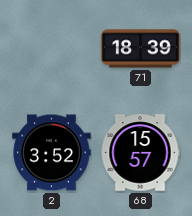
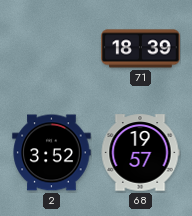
68: 15:57 -> 19:57 (140, 153)
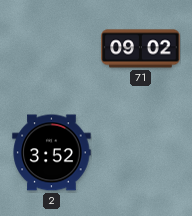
71: 18:39 -> 09:02 (141, 49)
68: 19:57 -> none (140, 153)
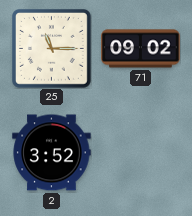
25: none -> 11:15 (52, 49)
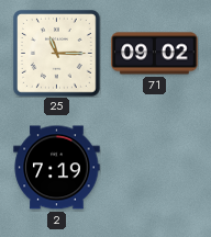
2: 3:52 -> 7:19 (57, 168)
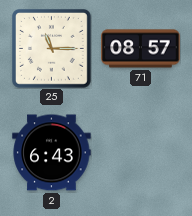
71: 09:02 -> 08:57 (141, 49)
2: 7:19 -> 6:43 (52, 153)
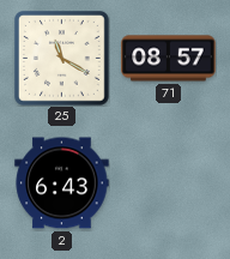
25: 11:15 -> 11:20 (62, 59)
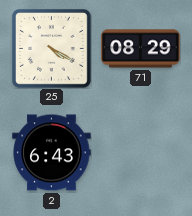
25: 11:20 -> 4:20 (52, 49)
71: 08:57 -> 08:29 (141, 49)
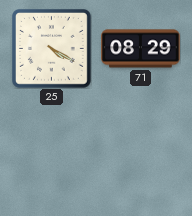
2: 6:43 -> none (52, 153)
